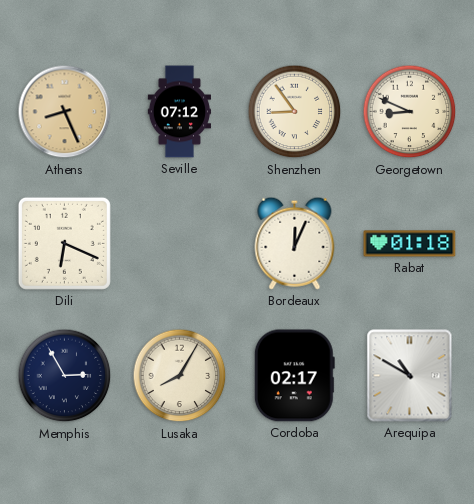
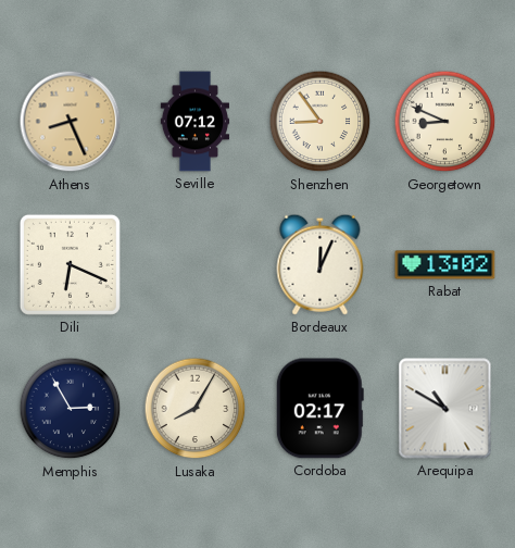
Rabat: 01:18 -> 13:02 (445, 265)
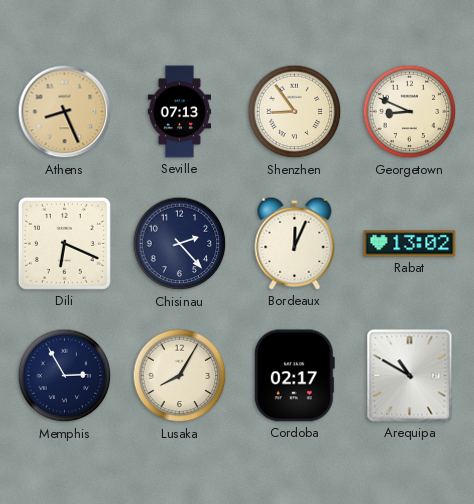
Seville: 07:12 -> 07:13 (179, 112)
Chisinau: none -> 2:23 (180, 244)
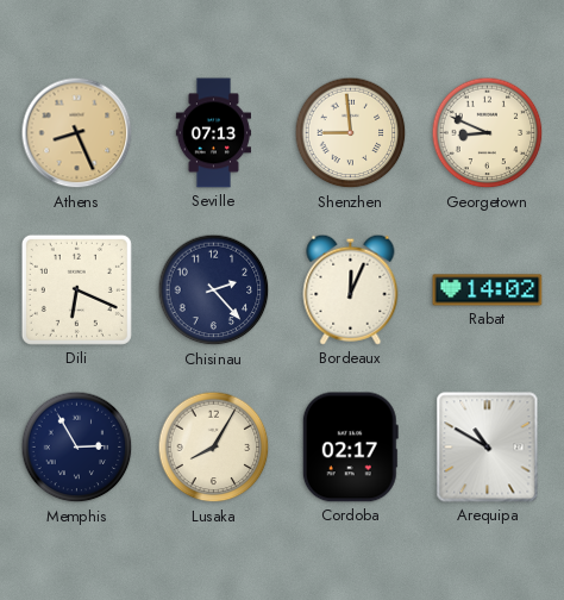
Shenzhen: 8:54 -> 8:59 (351, 133)
Rabat: 13:02 -> 14:02 (488, 290)
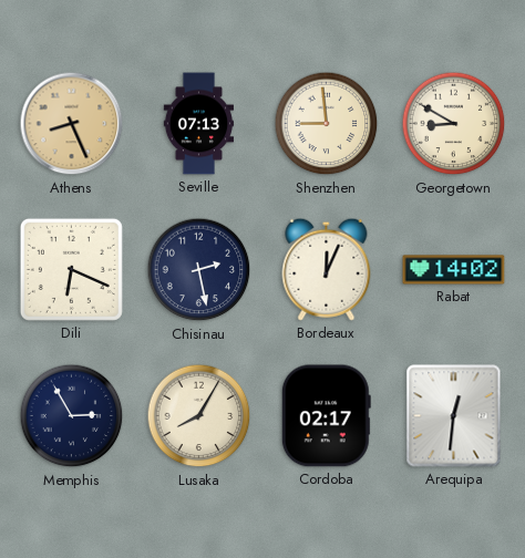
Georgetown: 8:49 -> 8:50 (454, 124)
Chisinau: 2:23 -> 2:28 (199, 270)
Arequipa: 10:50 -> 12:31 (454, 416)
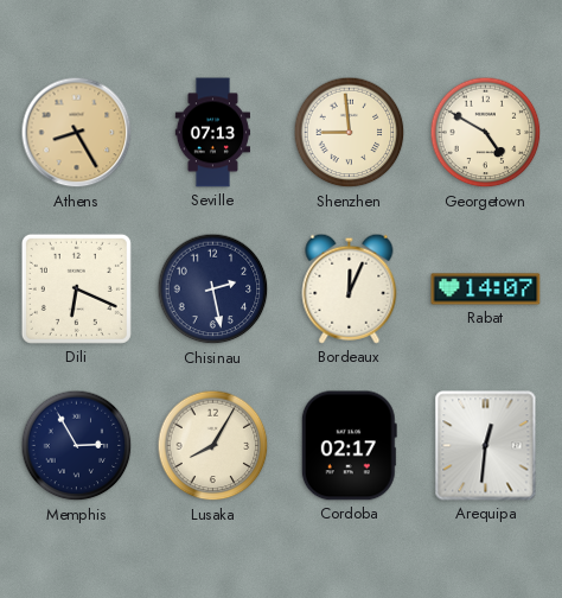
Athens: 8:26 -> 8:25 (77, 133)
Georgetown: 8:50 -> 4:50 (486, 133)
Rabat: 14:02 -> 14:07 (486, 290)
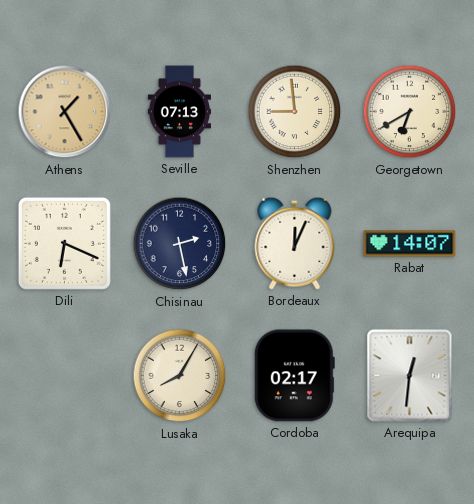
Athens: 8:25 -> 1:25 (65, 112)
Georgetown: 4:50 -> 6:40 (410, 112)
Memphis: 2:55 -> none (77, 446)
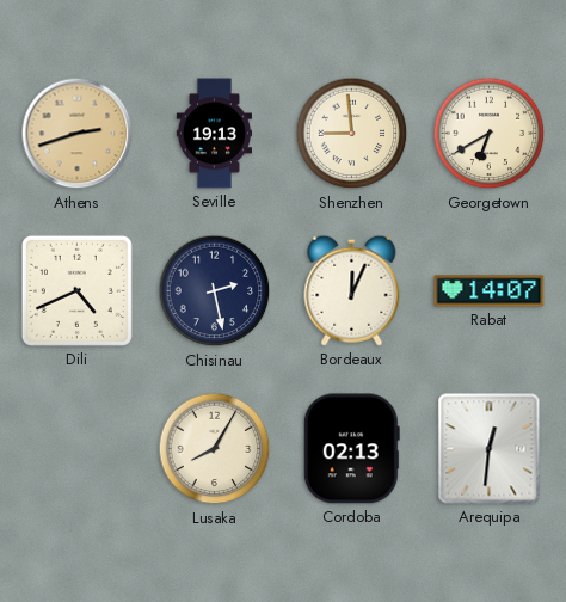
Athens: 1:25 -> 2:42 (78, 134)
Seville: 07:13 -> 19:13 (214, 134)
Dili: 6:19 -> 4:41 (76, 290)
Cordoba: 02:17 -> 02:13 (351, 449)
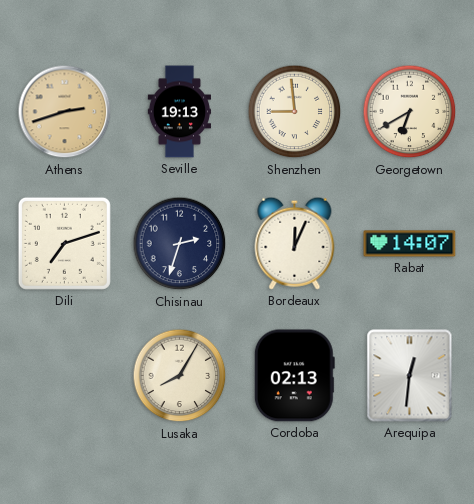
Dili: 4:41 -> 7:12 (64, 243)
Chisinau: 2:28 -> 2:33 (180, 244)
